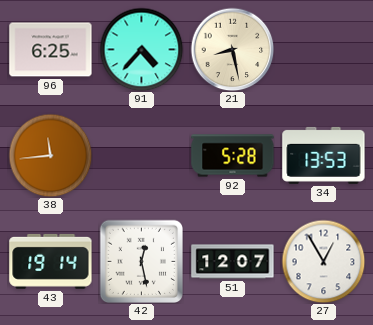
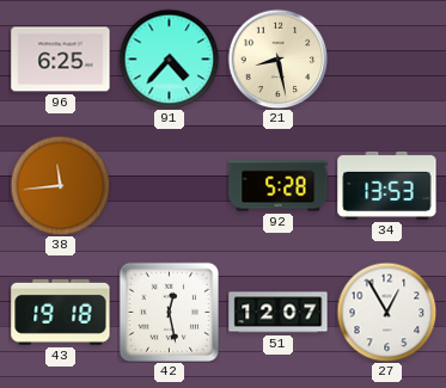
43: 19:14 -> 19:18 (61, 312)
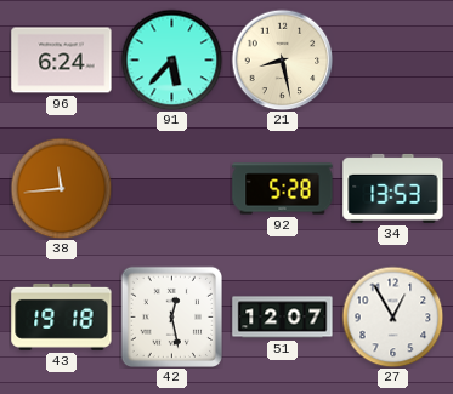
96: 6:25 -> 6:24 (62, 61)
91: 4:37 -> 5:37 (171, 59)
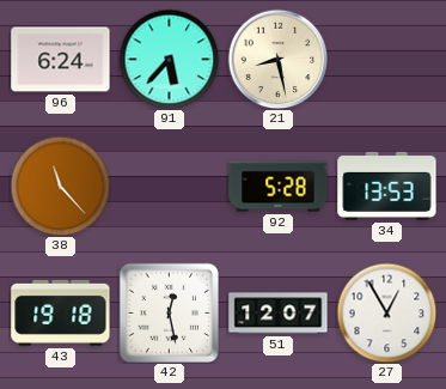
38: 11:44 -> 11:23 (60, 186)
